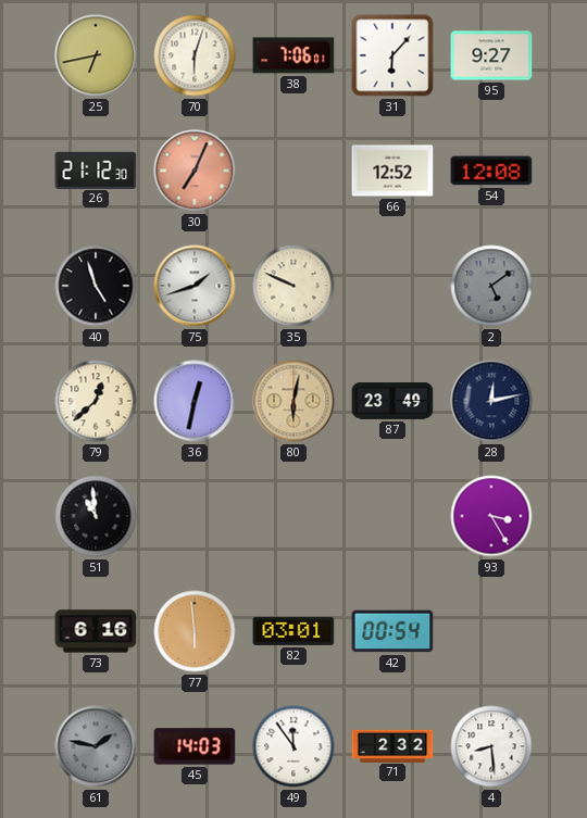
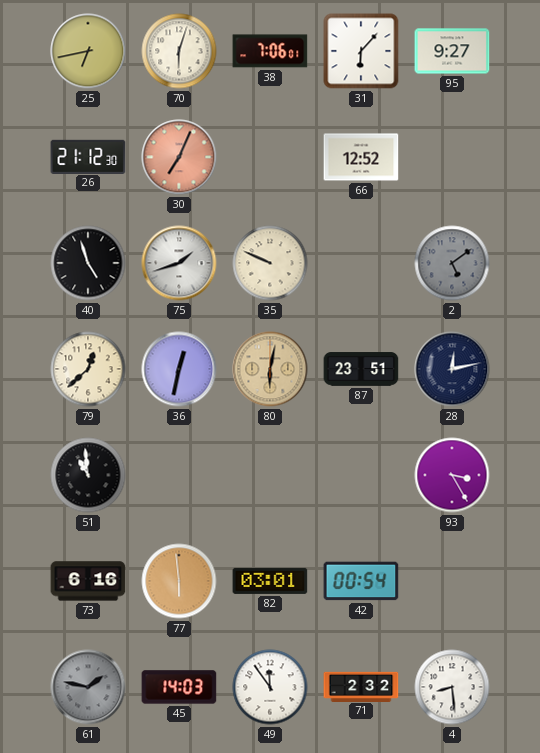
54: 12:08 -> none (491, 171)
87: 23:49 -> 23:51 (361, 369)
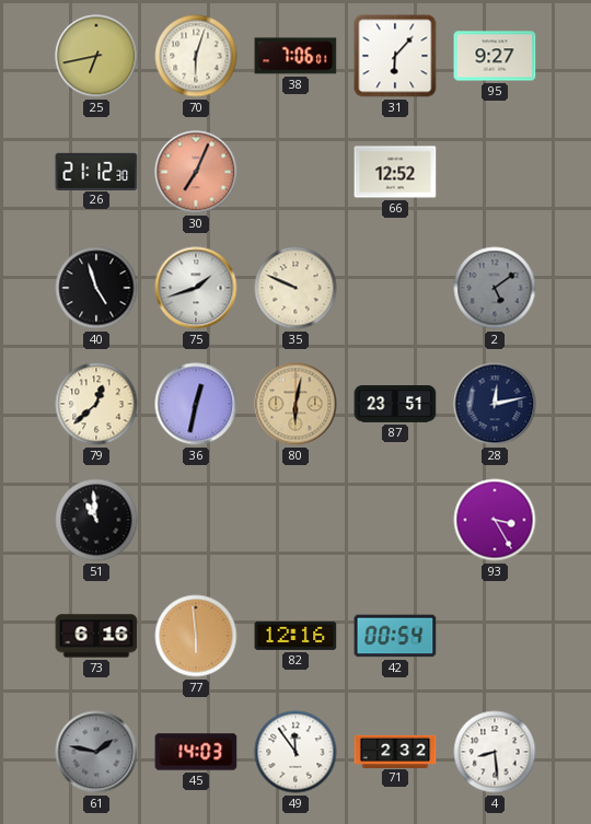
82: 03:01 -> 12:16 (296, 636)
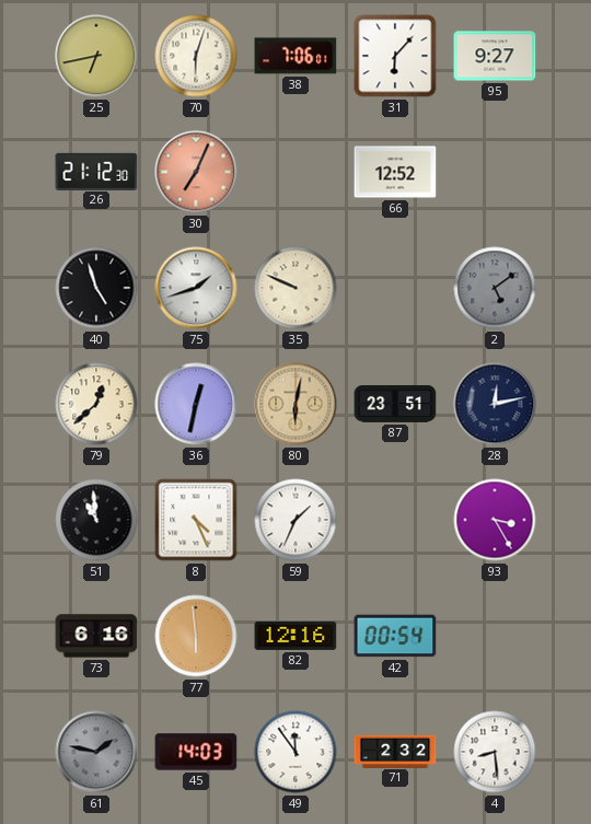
8: none -> 4:26 (196, 520)
59: none -> 1:34 (296, 520)
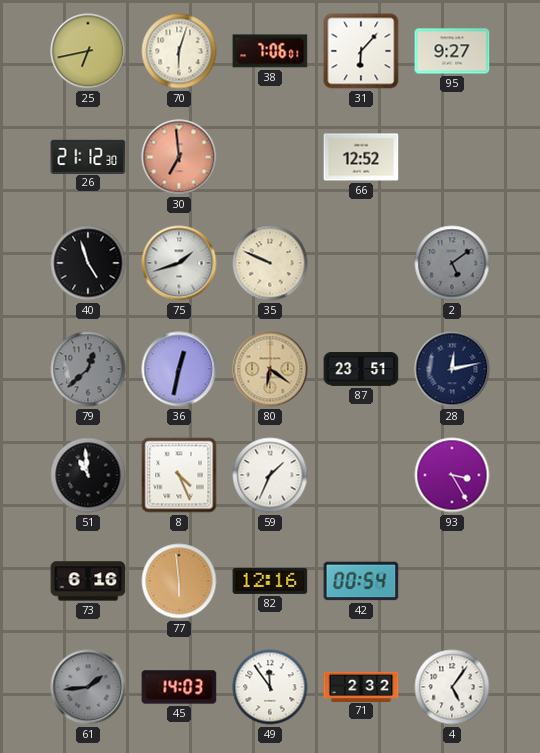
30: 7:04 -> 6:59 (179, 157)
79 dial: cream -> grey (88, 369)
80: 6:02 -> 6:21 (270, 369)
61: 1:47 -> 1:44 (88, 687)
4: 8:29 -> 5:06 (452, 687)
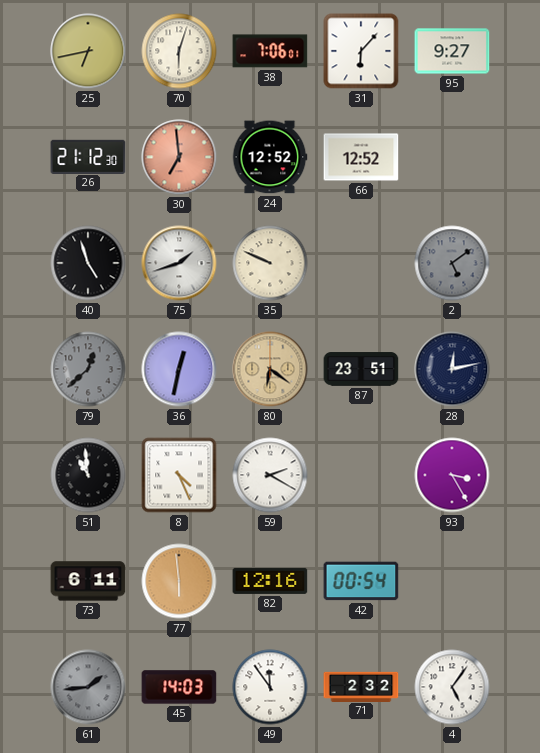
24: none -> 12:52 (270, 157)
59: 1:34 -> 2:20 (270, 475)
73: 6:16 -> 6:11 (88, 581)
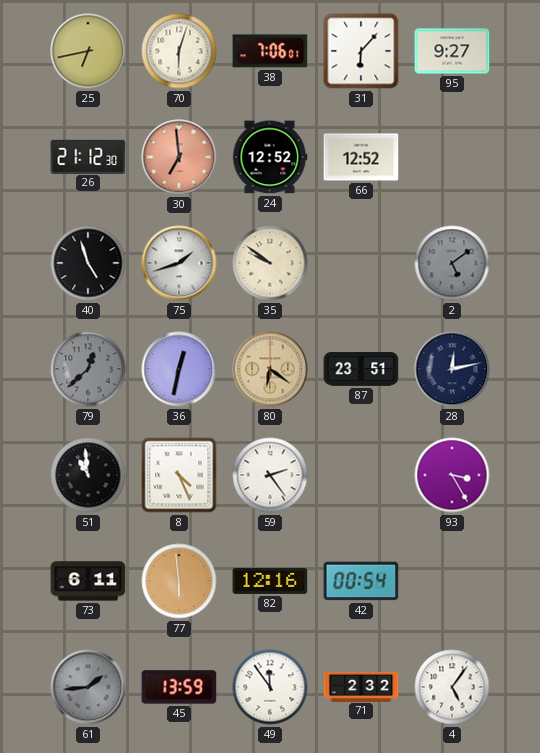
35: 9:49 -> 9:51 (270, 263)
59: 2:20 -> 2:24 (270, 475)
45: 14:03 -> 13:59 (179, 687)
